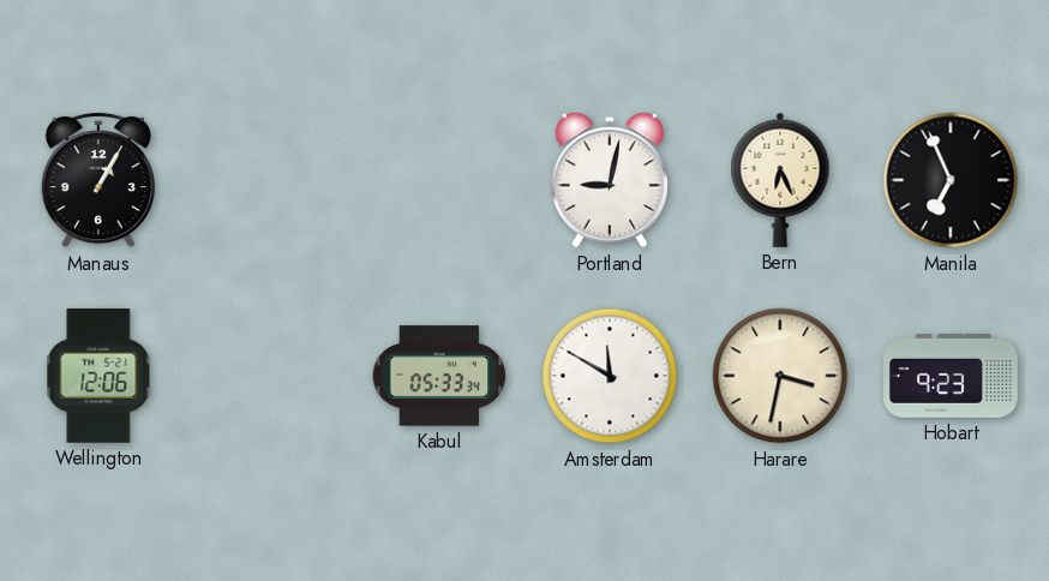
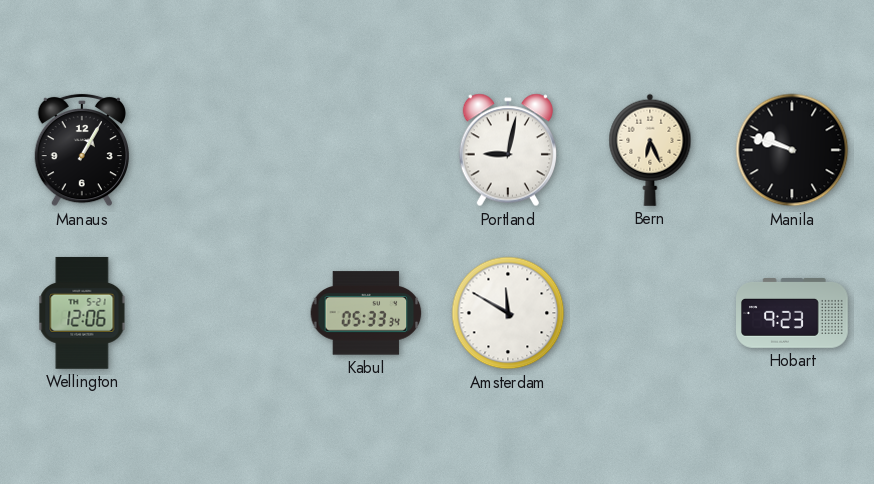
Manila: 6:56 -> 9:48 (792, 150)
Harare: 3:32 -> none (780, 376)
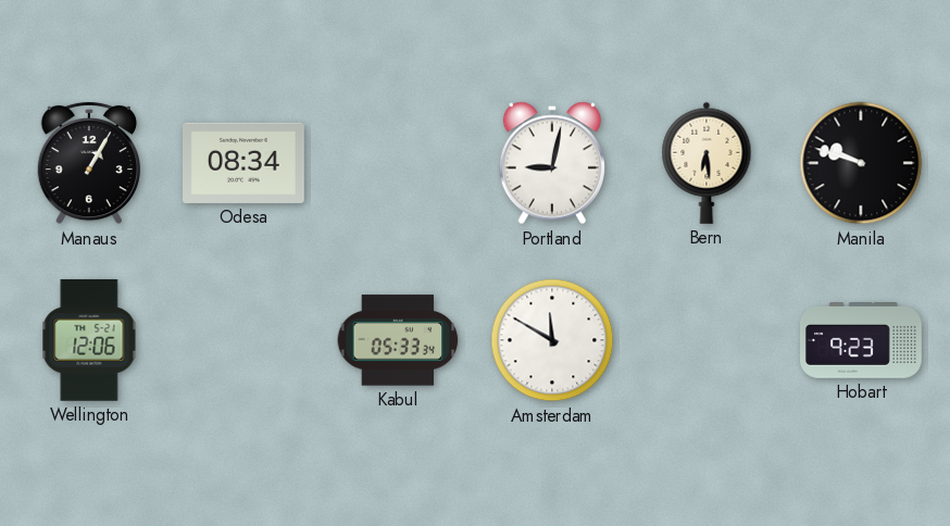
Odesa: none -> 08:34 (245, 163)
Bern: 6:26 -> 6:29 (707, 163)
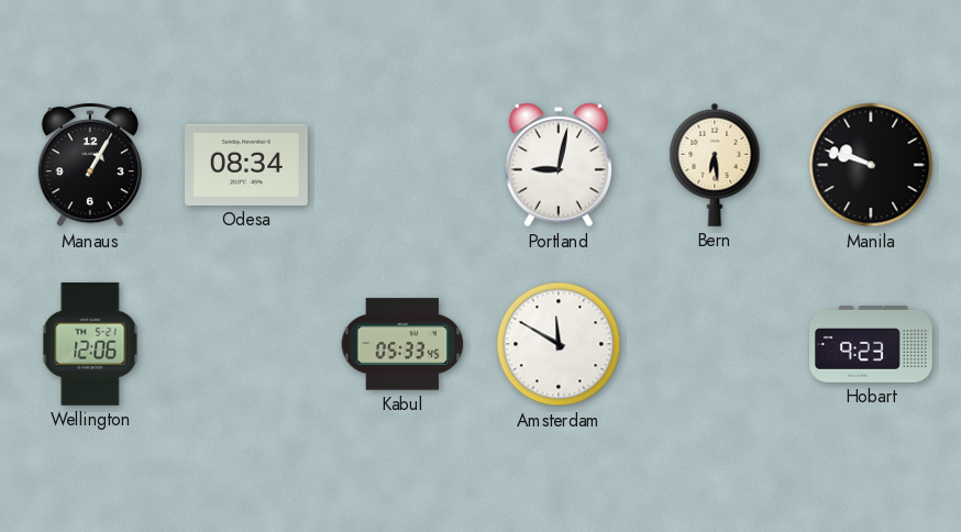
Kabul: 05:33:34 -> 05:33:45 (402, 344)
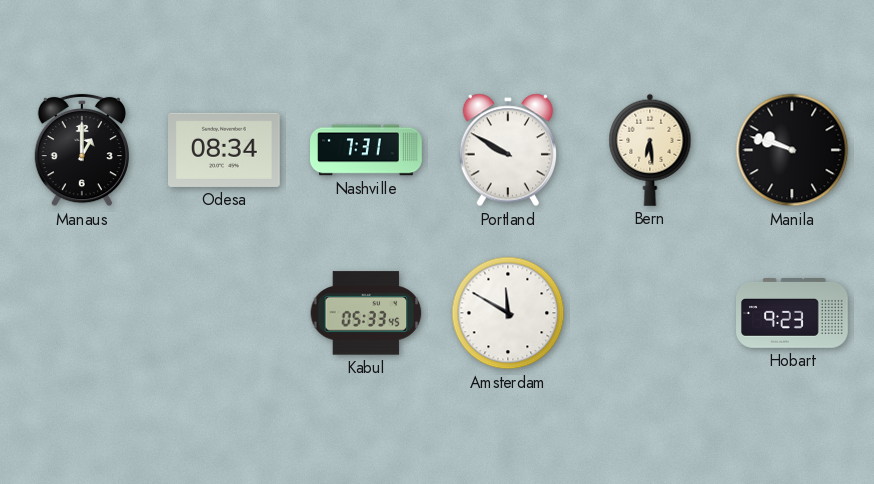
Manaus: 1:05 -> 1:00 (82, 150)
Nashville: none -> 7:31 (366, 150)
Portland: 9:02 -> 9:50 (508, 150)
Wellington: 12:06 -> none (90, 344)
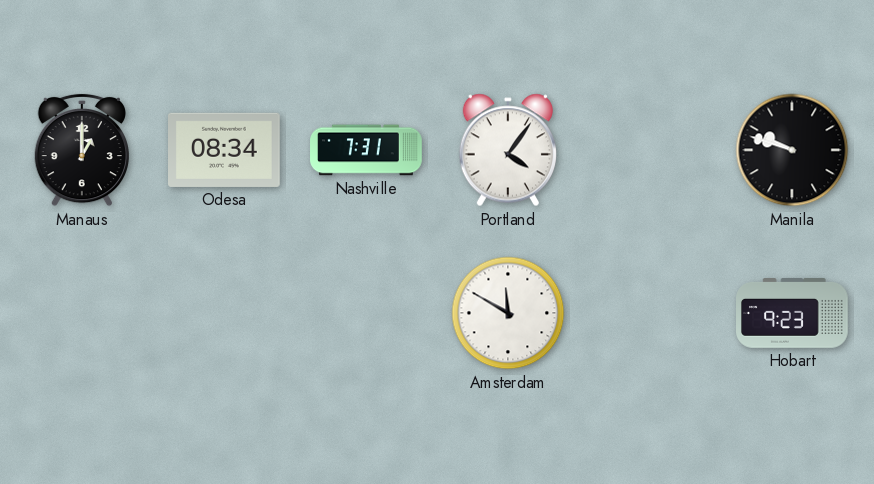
Portland: 9:50 -> 4:06 (508, 150)
Bern: 6:29 -> none (650, 150)
Kabul: 05:33 -> none (366, 313)
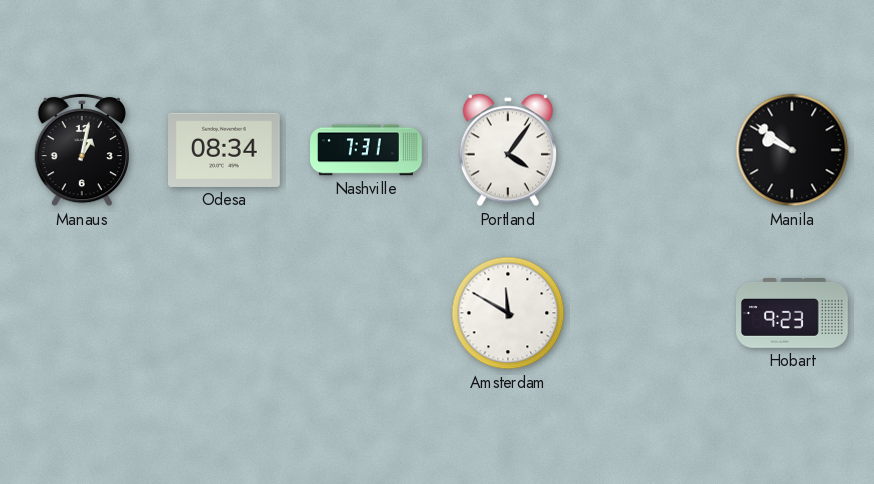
Manaus: 1:00 -> 1:02 (82, 150)
Manila: 9:48 -> 9:51 (792, 150)
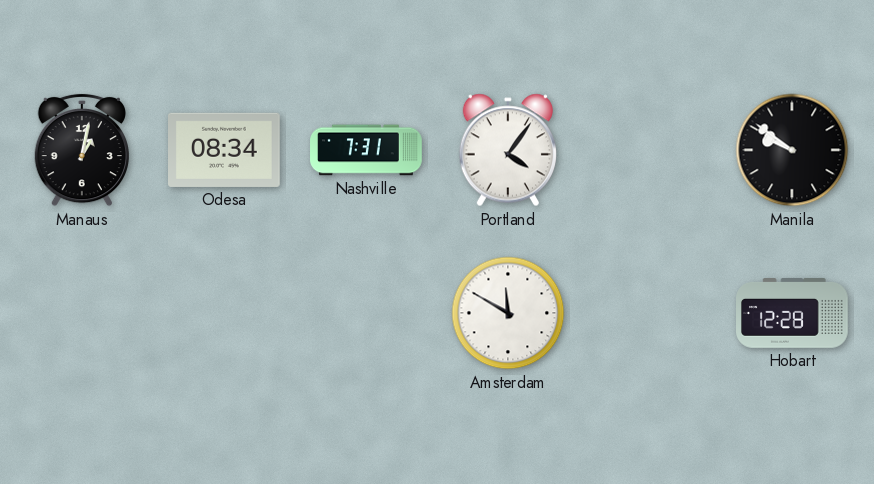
Hobart: 9:23 -> 12:28 (793, 314)
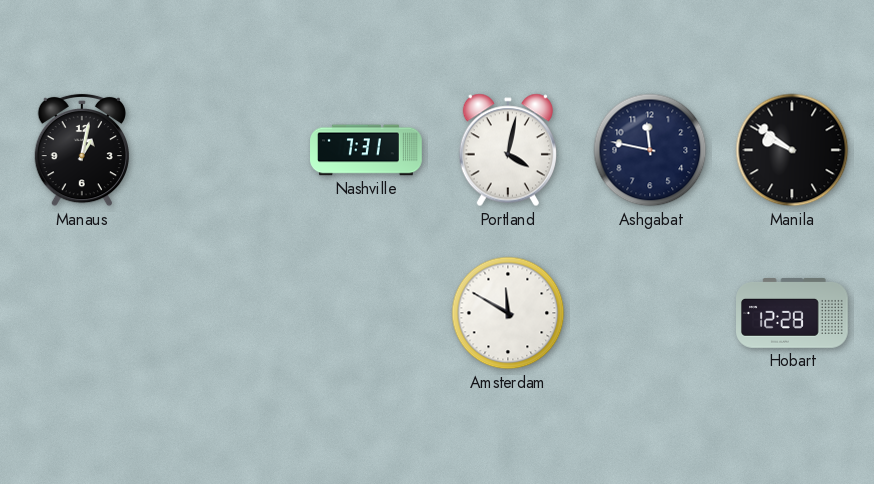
Odesa: 08:34 -> none (225, 150)
Portland: 4:06 -> 4:02 (508, 150)
Ashgabat: none -> 11:47 (650, 150)
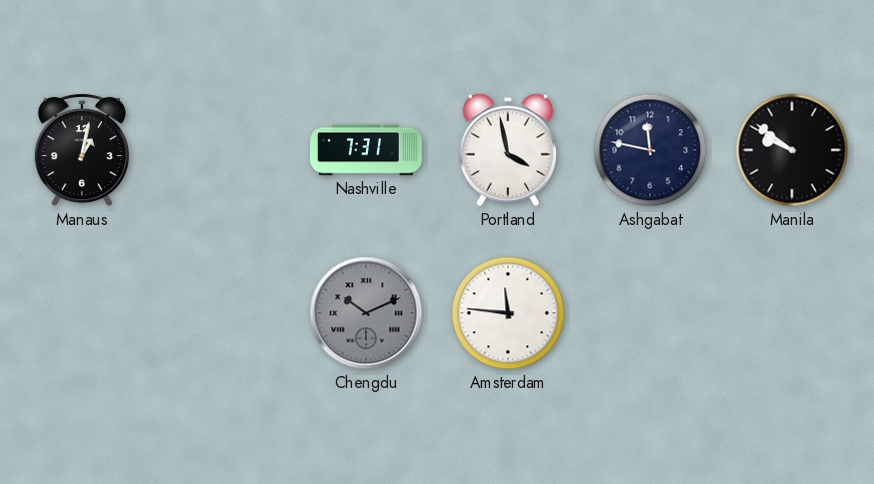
Portland: 4:02 -> 3:58 (508, 150)
Chengdu: none -> 10:11 (366, 313)
Amsterdam: 11:50 -> 11:46 (508, 313)
Hobart: 12:28 -> none (793, 314)
